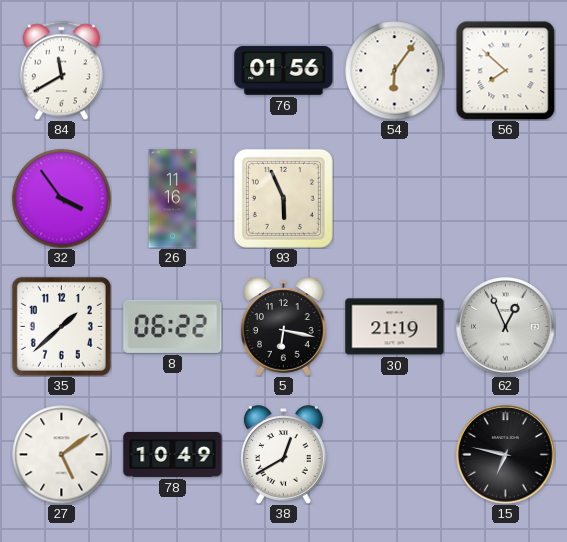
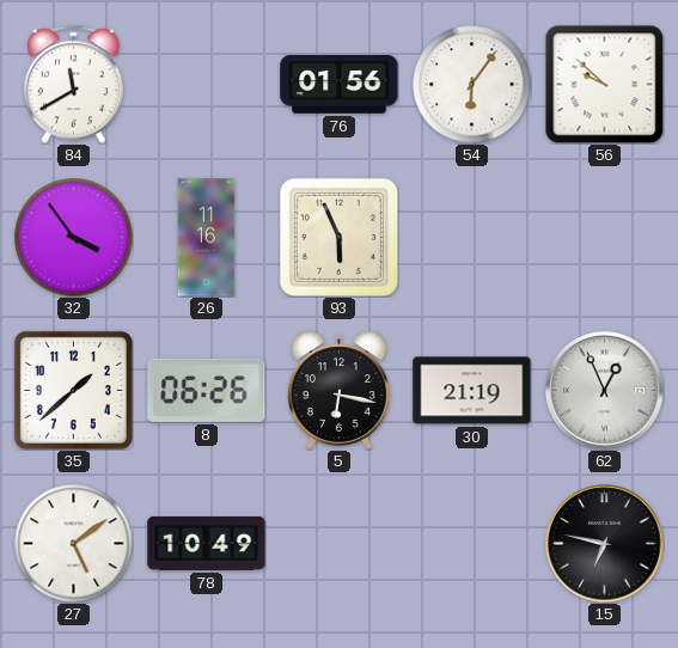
56: 7:52 -> 9:52 (604, 84)
8: 06:22 -> 06:26 (207, 390)
38: 12:40 -> none (283, 455)
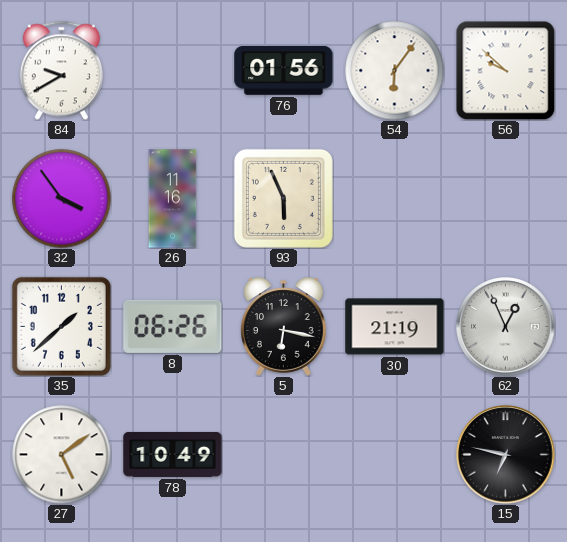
84: 11:40 -> 9:40 (61, 70)
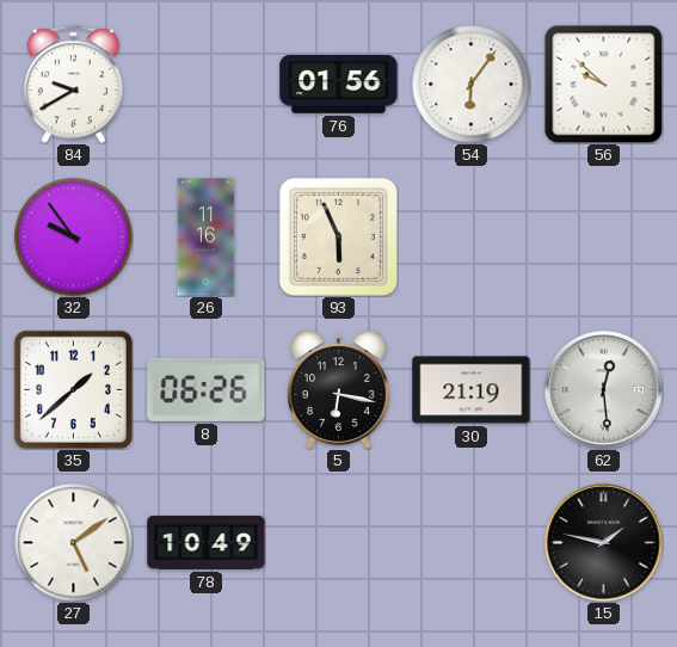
32: 3:54 -> 9:54 (74, 238)
62: 12:56 -> 12:29 (604, 390)
15: 6:47 -> 1:47 (604, 543)
